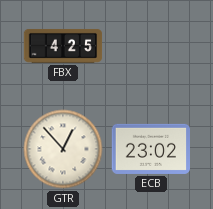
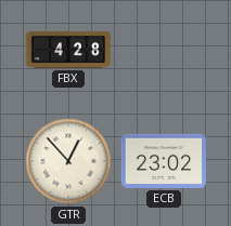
FBX: 4:25 -> 4:28 (68, 50)
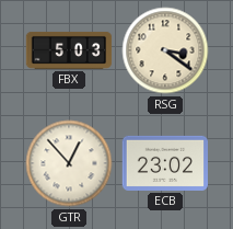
FBX: 4:28 -> 5:03 (69, 50)
RSG: none -> 3:21 (165, 50)
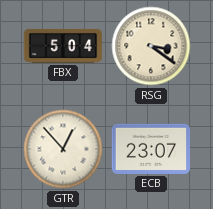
FBX: 5:03 -> 5:04 (63, 46)
ECB: 23:02 -> 23:07 (151, 149)
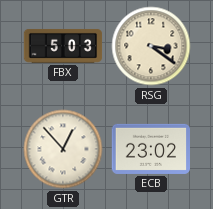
FBX: 5:04 -> 5:03 (63, 46)
ECB: 23:07 -> 23:02 (151, 149)
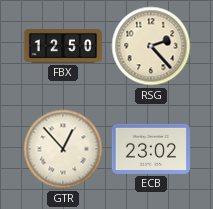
FBX: 5:03 -> 12:50 (63, 46)
RSG: 3:21 -> 2:23 (151, 46)
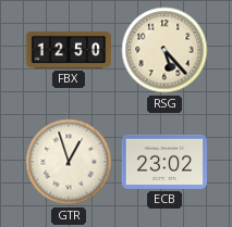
RSG: 2:23 -> 5:23 (164, 50)
GTR: 12:53 -> 12:57 (69, 162)
